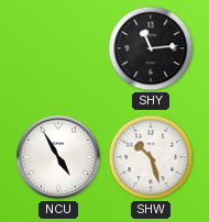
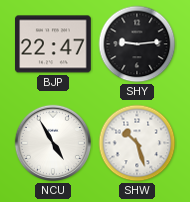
BJP: none -> 22:47 (54, 44)
SHY: 11:14 -> 9:14 (137, 44)
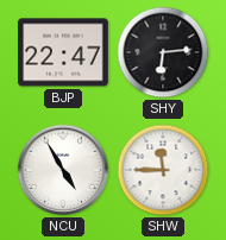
SHY: 9:14 -> 6:14 (163, 52)
SHW: 10:27 -> 11:45 (163, 170)
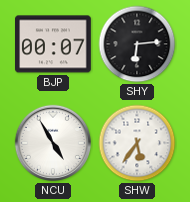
BJP: 22:47 -> 00:07 (54, 44)
SHW: 11:45 -> 5:36 (137, 143)
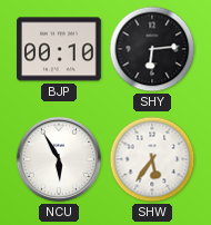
BJP: 00:07 -> 00:10 (60, 49)
NCU: 4:55 -> 5:55 (59, 159)
